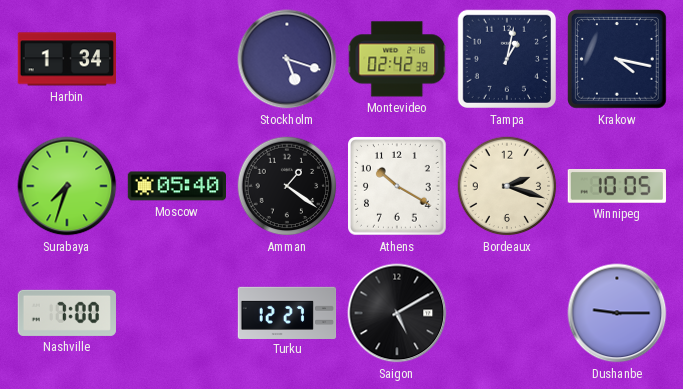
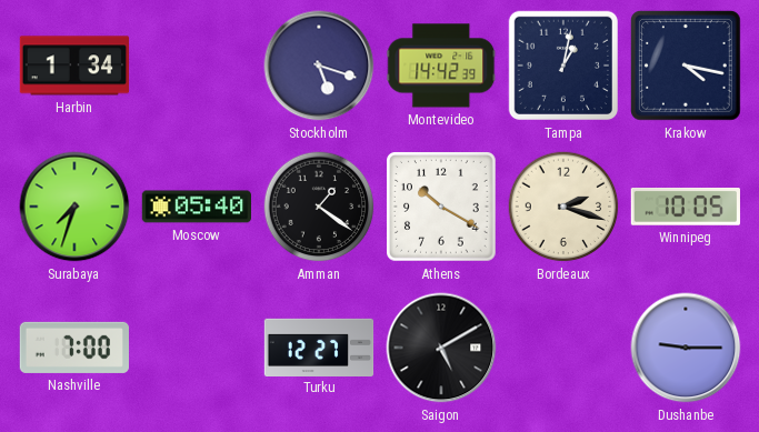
Montevideo: 02:42 -> 14:42 (441, 66)
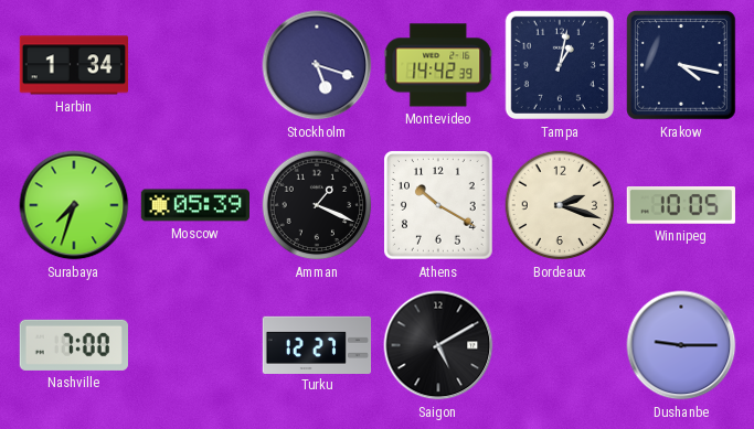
Moscow: 05:40 -> 05:39 (194, 205)
Amman: 1:21 -> 1:19 (317, 205)
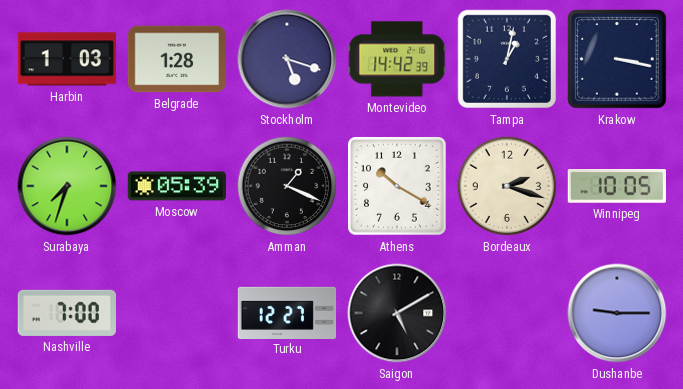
Harbin: 1:34 -> 1:03 (66, 59)
Belgrade: none -> 1:28 (176, 59)
Krakow: 4:17 -> 3:17 (618, 60)
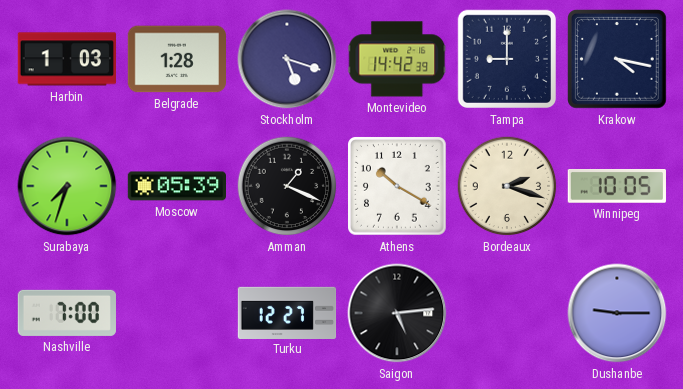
Tampa: 1:02 -> 9:00 (507, 59)
Krakow: 3:17 -> 4:17 (618, 60)
Saigon: 5:10 -> 5:14 (397, 313)
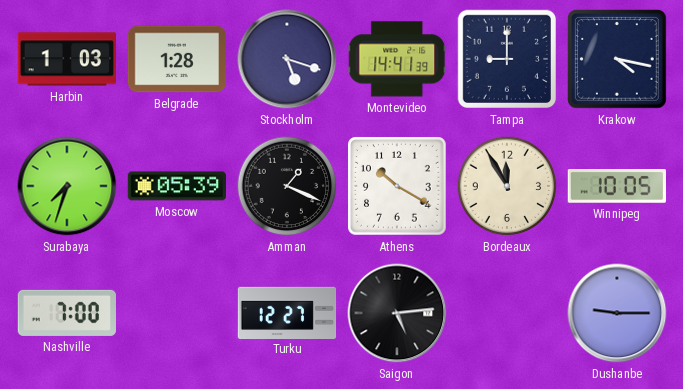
Montevideo: 14:42 -> 14:41 (397, 59)
Bordeaux: 2:18 -> 11:55 (507, 186)
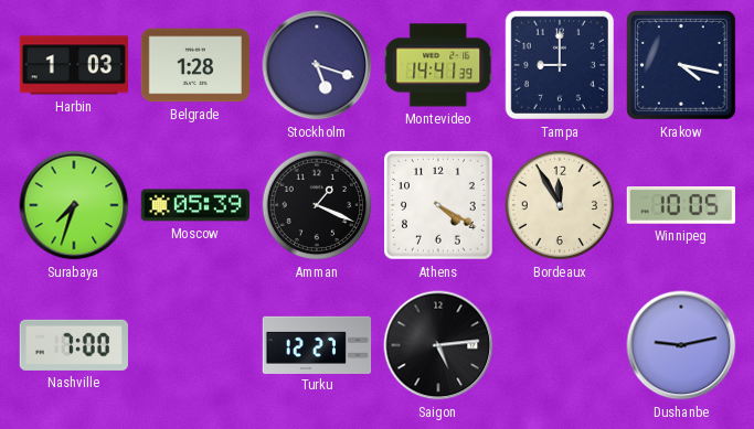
Athens: 10:20 -> 4:20 (439, 206)
Dushanbe: 9:15 -> 9:13 (681, 345)
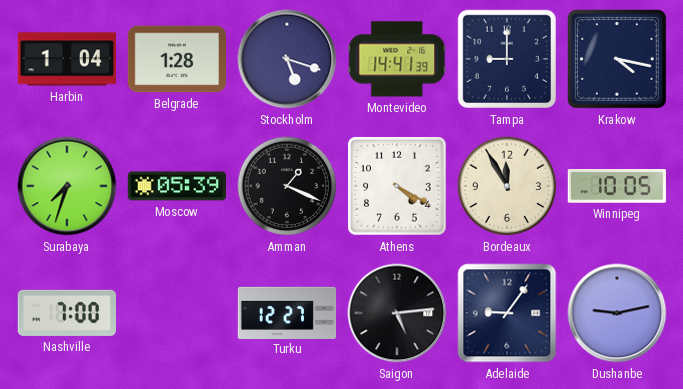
Harbin: 1:03 -> 1:04 (66, 59)
Adelaide: none -> 9:06 (507, 313)
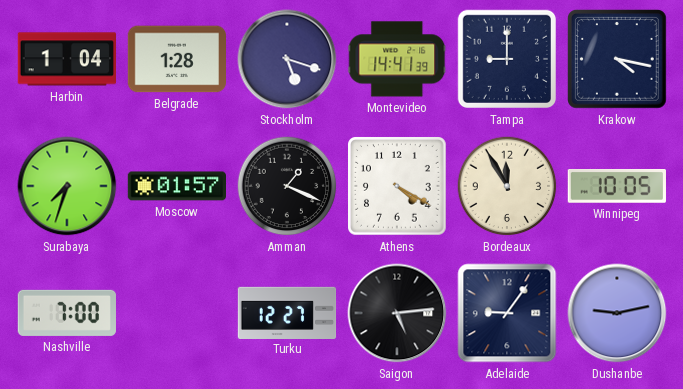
Moscow: 05:39 -> 01:57 (176, 186)
